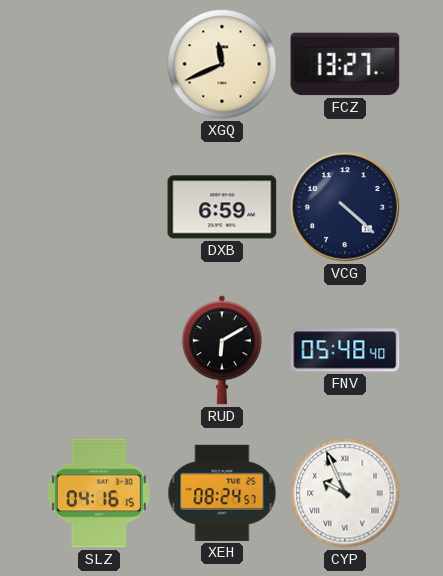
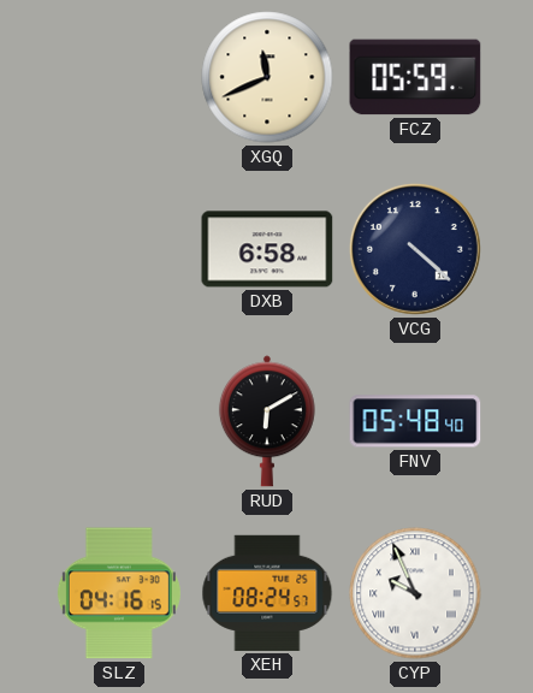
FCZ: 13:27 -> 05:59 (415, 77)
DXB: 6:59 -> 6:58 (267, 249)
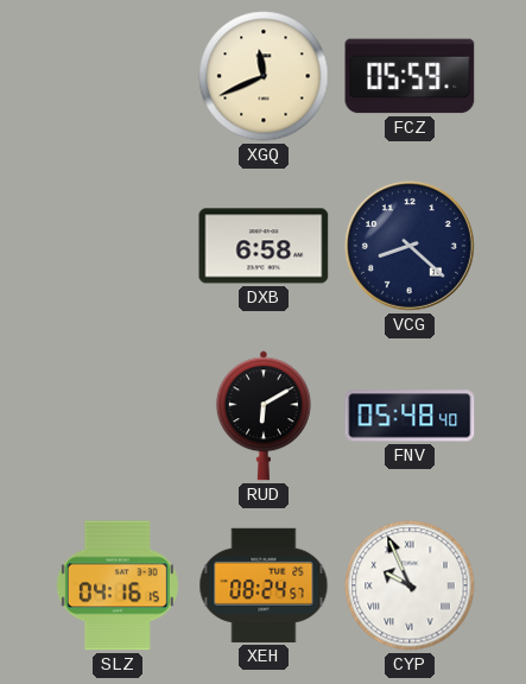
VCG: 4:22 -> 8:22 (410, 246)
